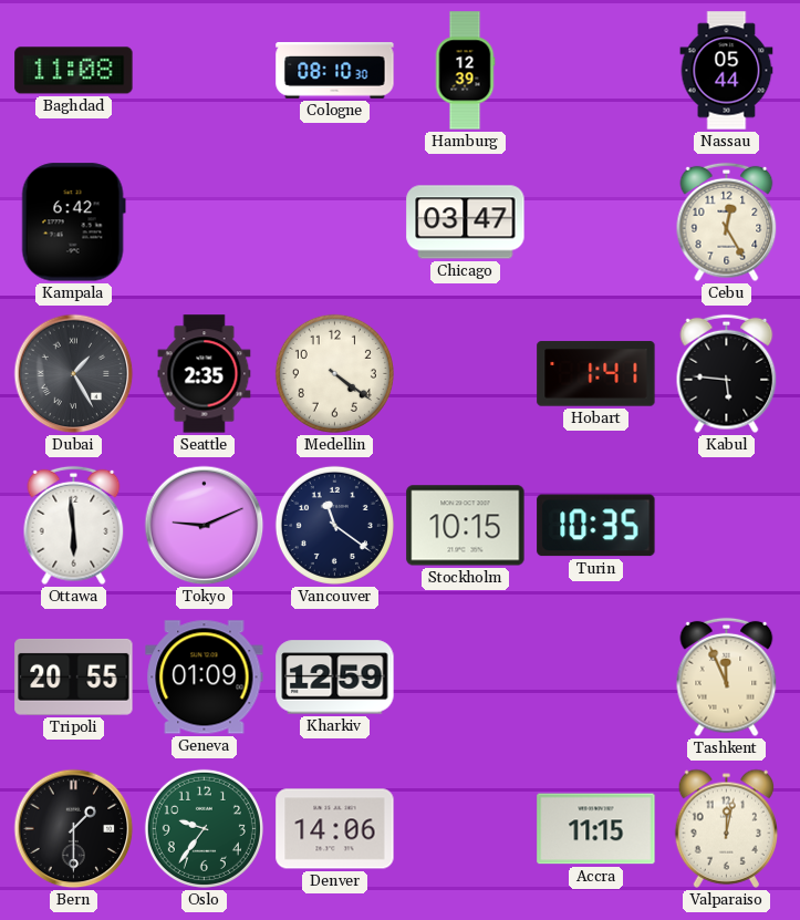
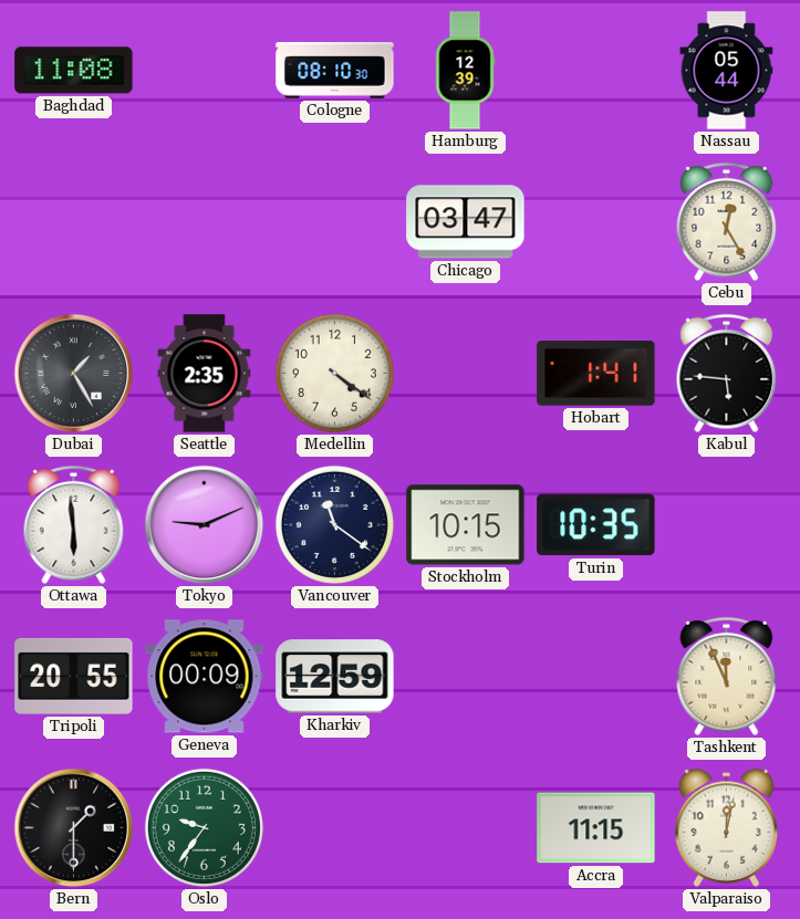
Kampala: 6:42 -> none (73, 223)
Geneva: 01:09 -> 00:09 (205, 677)
Denver: 14:06 -> none (335, 829)
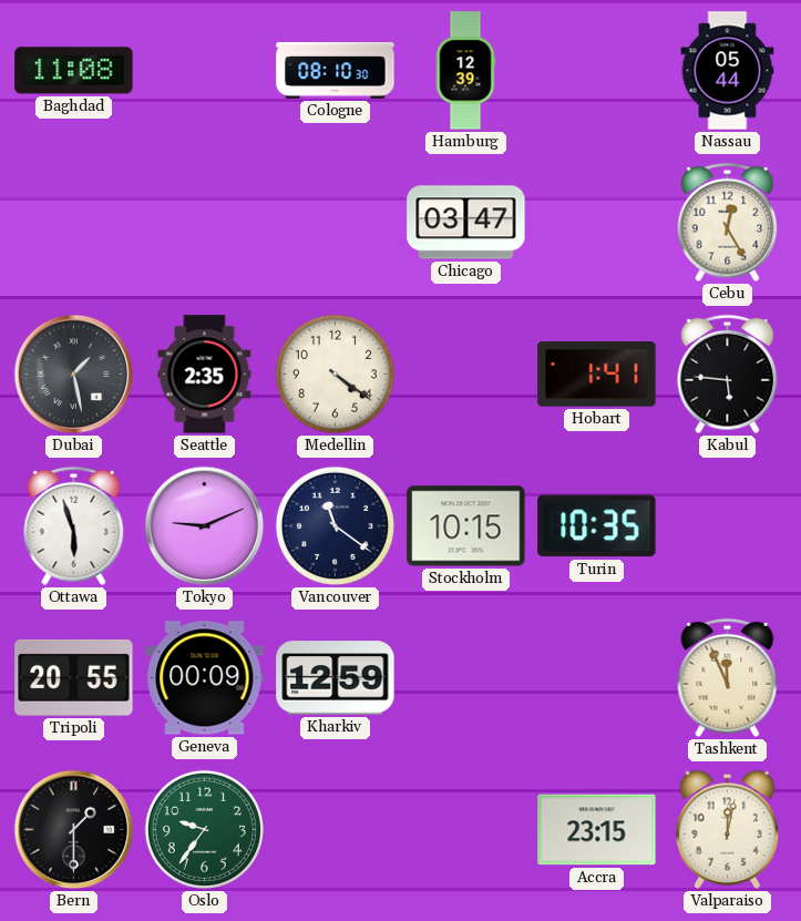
Dubai: 1:25 -> 1:28 (74, 375)
Ottawa: 5:59 -> 5:57 (74, 526)
Accra: 11:15 -> 23:15 (597, 830)
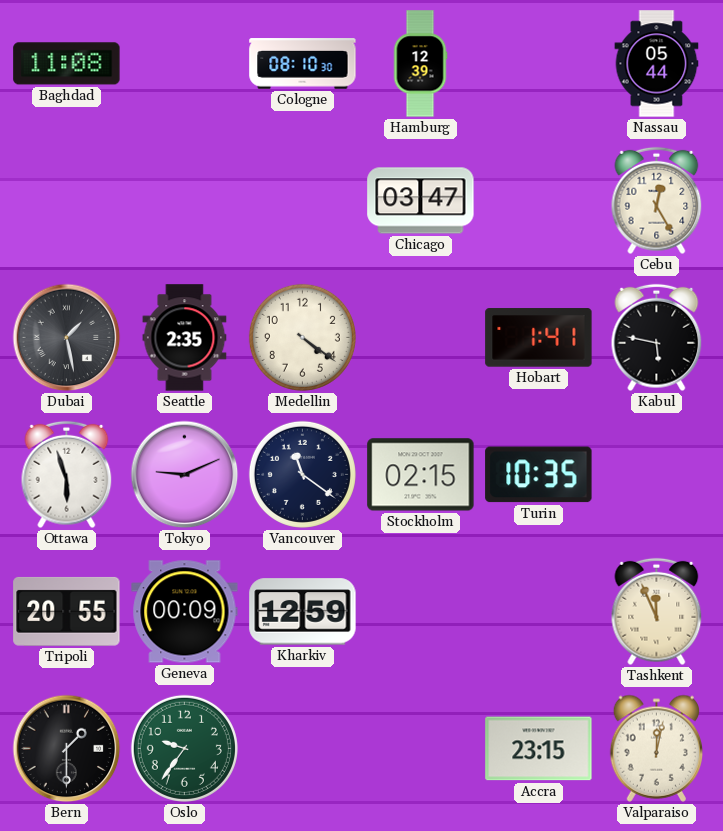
Kabul: 5:46 -> 5:47 (657, 338)
Stockholm: 10:15 -> 02:15 (421, 475)
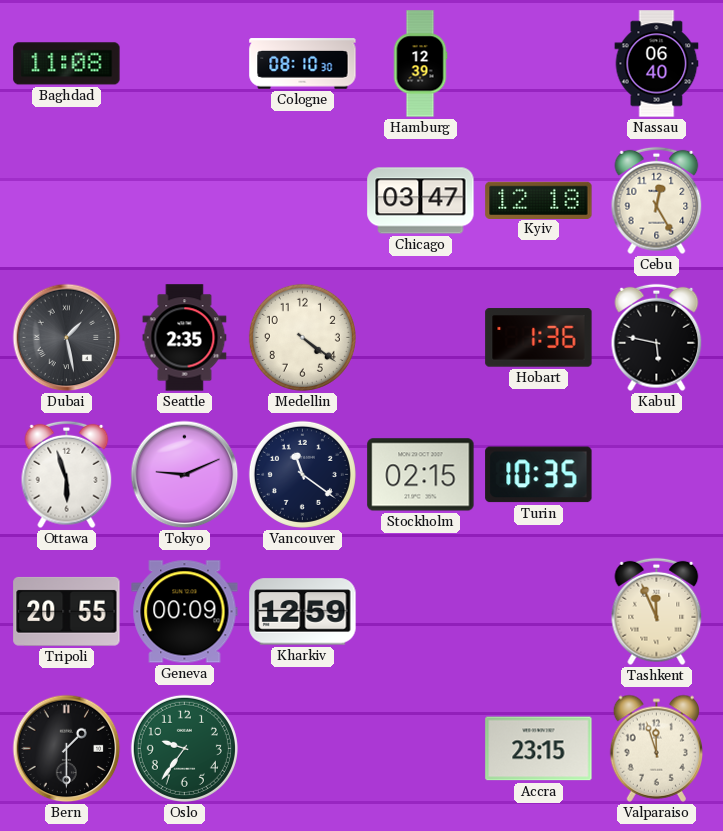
Nassau: 05:44 -> 06:40 (657, 64)
Kyiv: none -> 12:18 (539, 200)
Hobart: 1:41 -> 1:36 (539, 338)
Valparaiso: 12:02 -> 11:57 (656, 748)
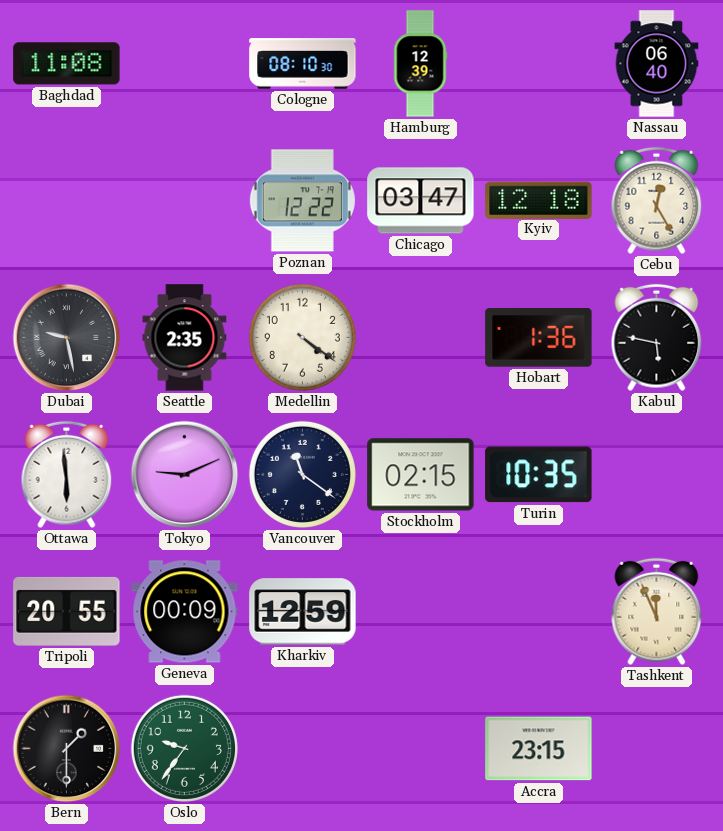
Poznan: none -> 12:22 (302, 201)
Dubai: 1:28 -> 9:28 (67, 338)
Ottawa: 5:57 -> 5:59 (67, 475)
Valparaiso: 11:57 -> none (656, 748)
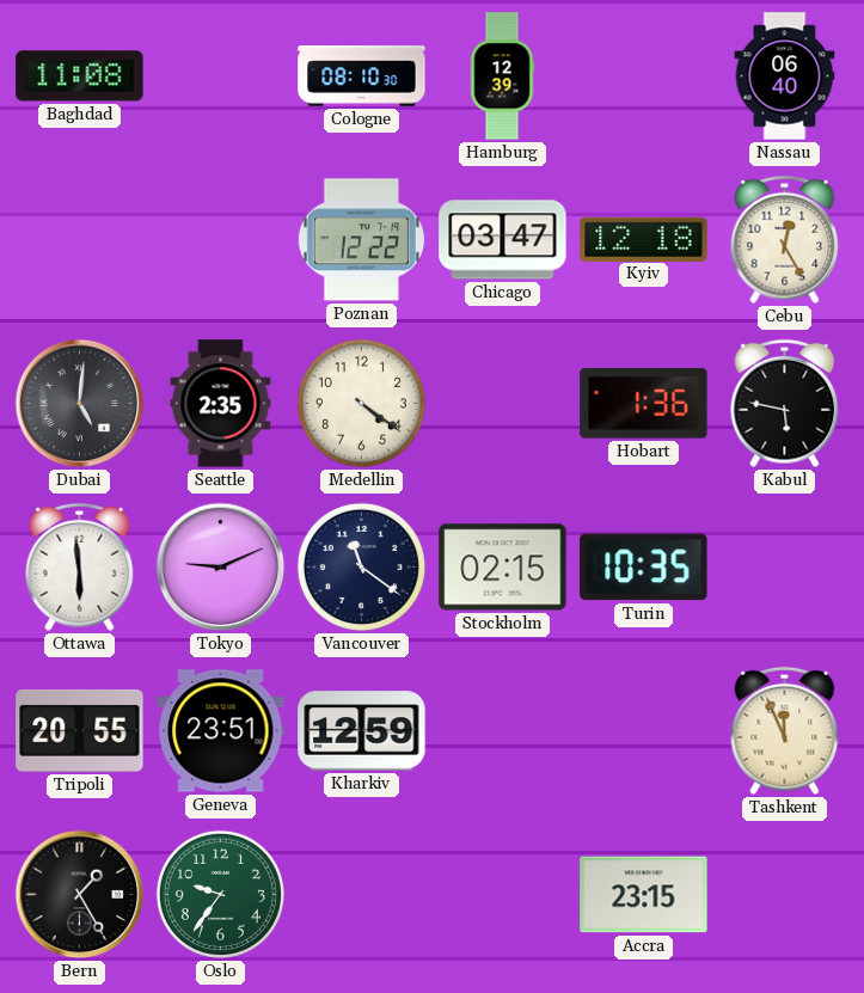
Dubai: 9:28 -> 5:01 (80, 404)
Geneva: 00:09 -> 23:51 (221, 731)
Bern: 1:30 -> 1:25 (80, 895)
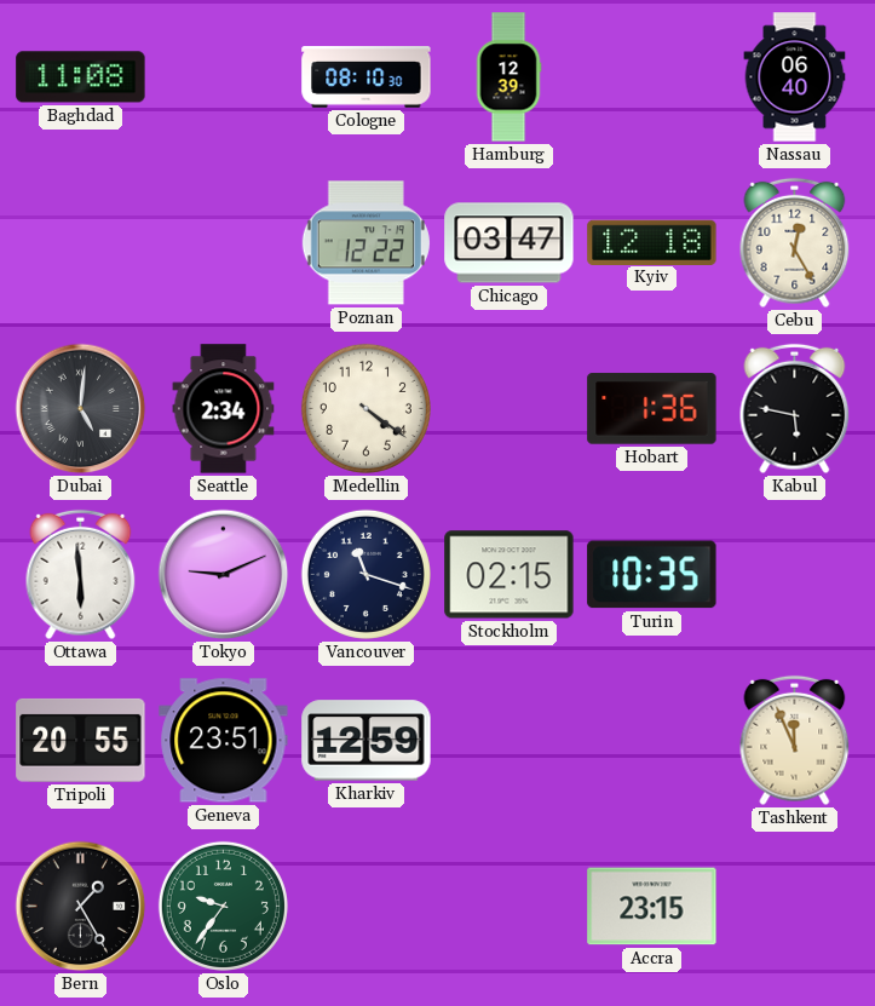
Seattle: 2:35 -> 2:34 (224, 409)
Vancouver: 11:21 -> 11:18 (365, 574)
